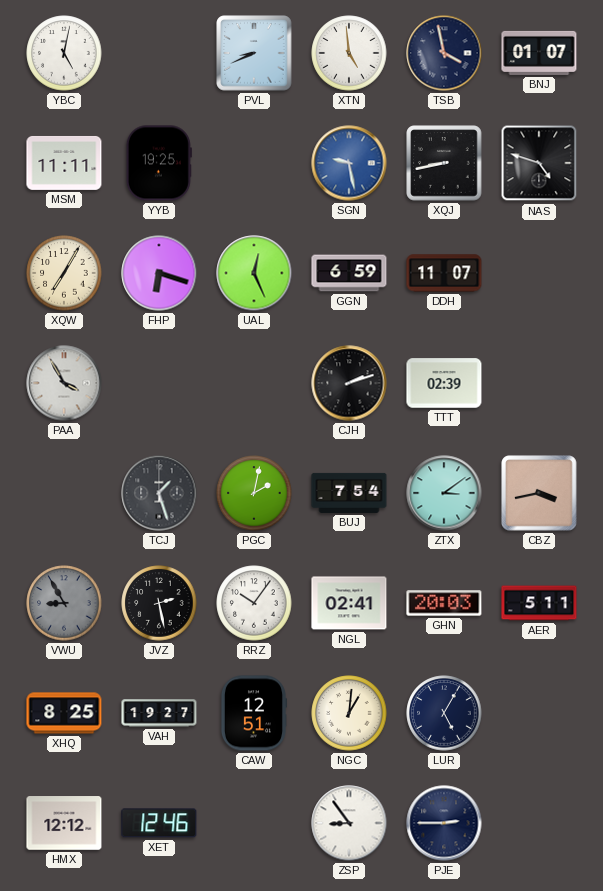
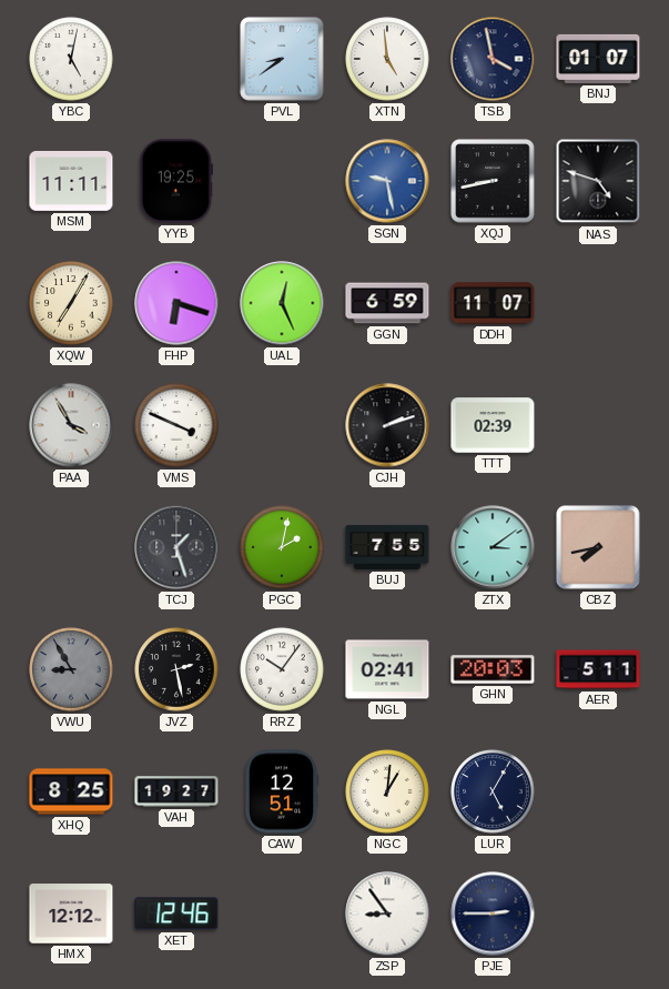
PVL: 8:41 -> 8:39 (282, 59)
VMS: none -> 3:49 (176, 425)
BUJ: 7:54 -> 7:55 (387, 547)
CBZ: 3:43 -> 7:43 (598, 547)
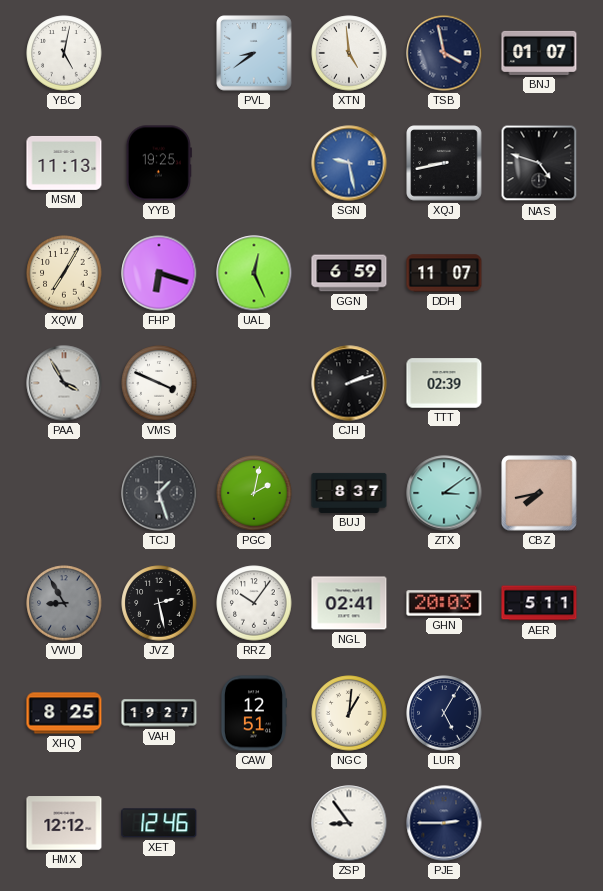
MSM: 11:11 -> 11:13 (64, 163)
BUJ: 7:55 -> 8:37 (349, 493)
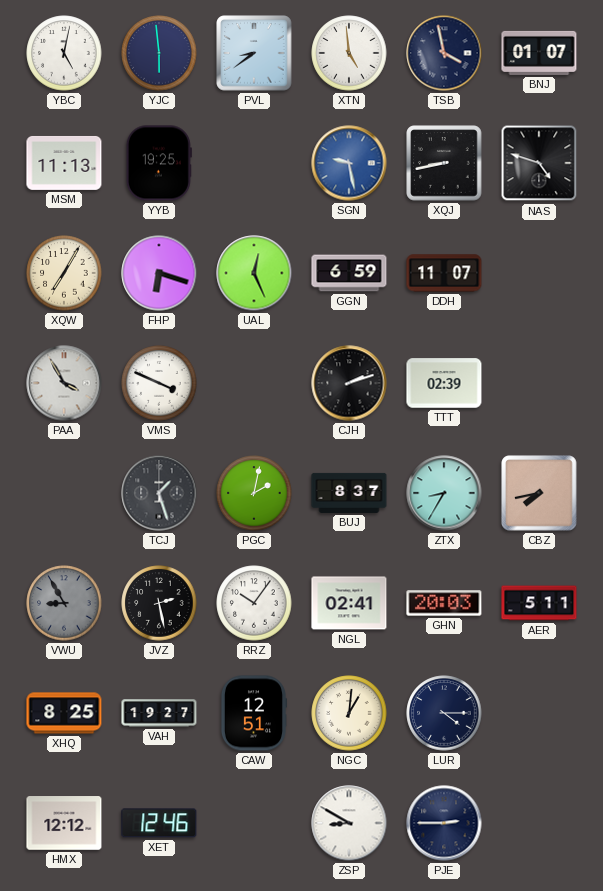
YJC: none -> 5:59 (159, 53)
ZTX: 3:09 -> 8:35 (444, 493)
LUR: 5:05 -> 4:15 (444, 713)
ZSP: 8:54 -> 8:50 (349, 823)
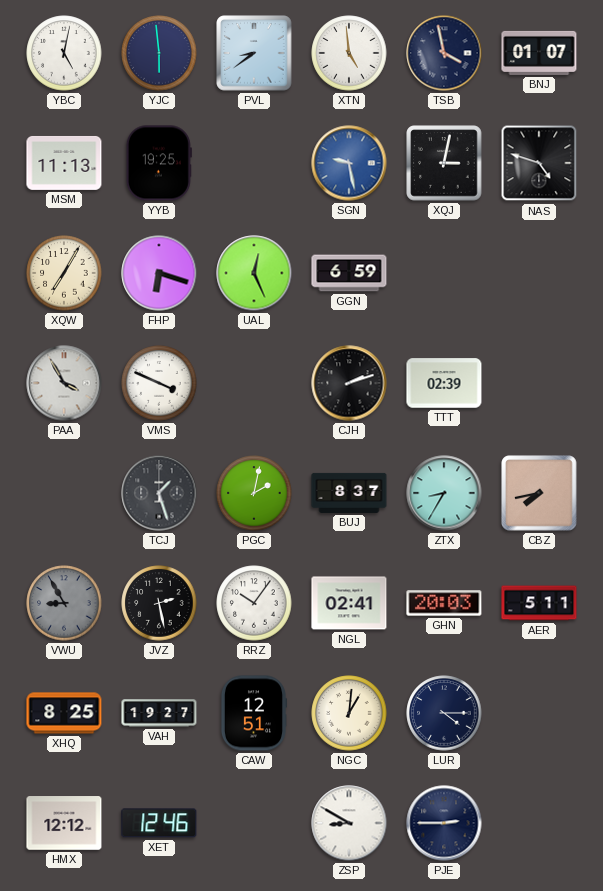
XQJ: 8:43 -> 3:02 (444, 163)
DDH: 11:07 -> none (444, 273)
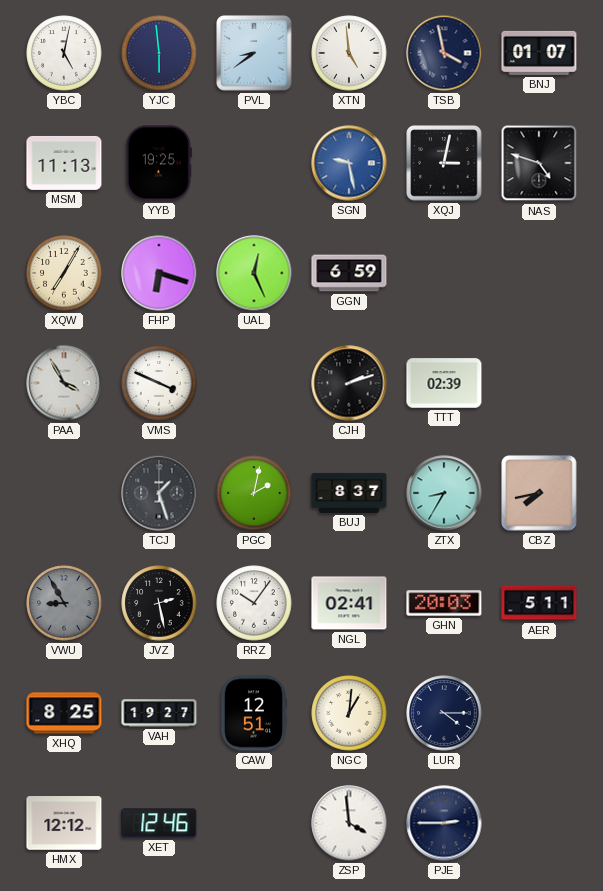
ZSP: 8:50 -> 3:59 (349, 823)
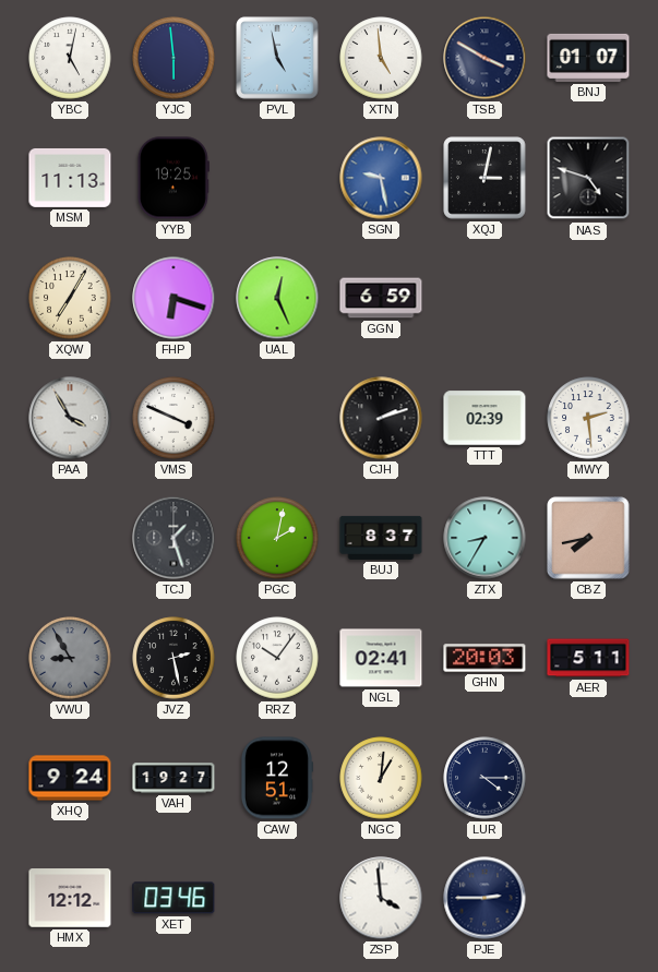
PVL: 8:39 -> 4:58 (277, 58)
TSB: 3:58 -> 3:50 (484, 58)
MWY: none -> 2:29 (588, 418)
XHQ: 8:25 -> 9:24 (70, 778)
XET: 12:46 -> 03:46 (174, 898)
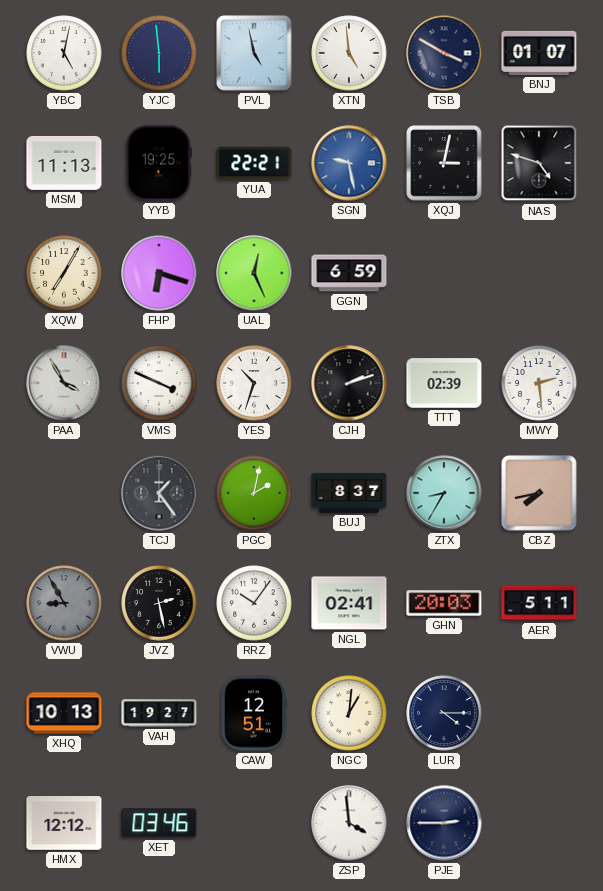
YUA: none -> 22:21 (254, 163)
YES: none -> 10:33 (254, 383)
TCJ: 1:27 -> 1:24 (159, 493)
XHQ: 9:24 -> 10:13 (64, 713)
